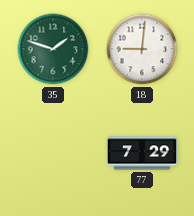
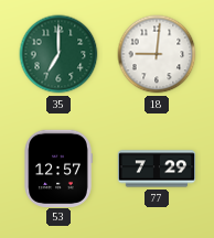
35: 1:48 -> 7:00 (58, 54)
53: none -> 12:57 (58, 167)
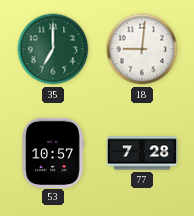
53: 12:57 -> 10:57 (53, 152)
77: 7:29 -> 7:28 (142, 153)
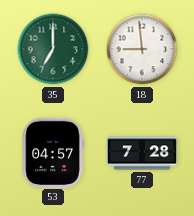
18: 9:01 -> 8:59 (142, 49)
53: 10:57 -> 04:57 (53, 152)
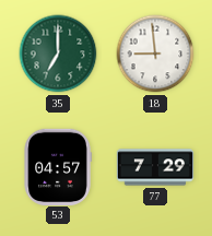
77: 7:28 -> 7:29 (155, 167)
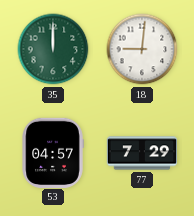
35: 7:00 -> 12:00 (53, 49)
18: 8:59 -> 9:01 (142, 49)
